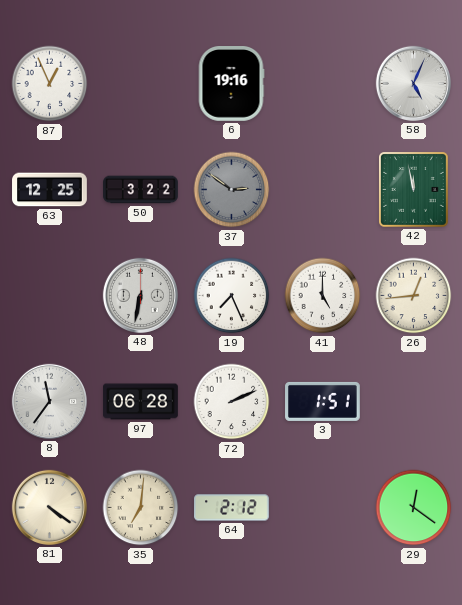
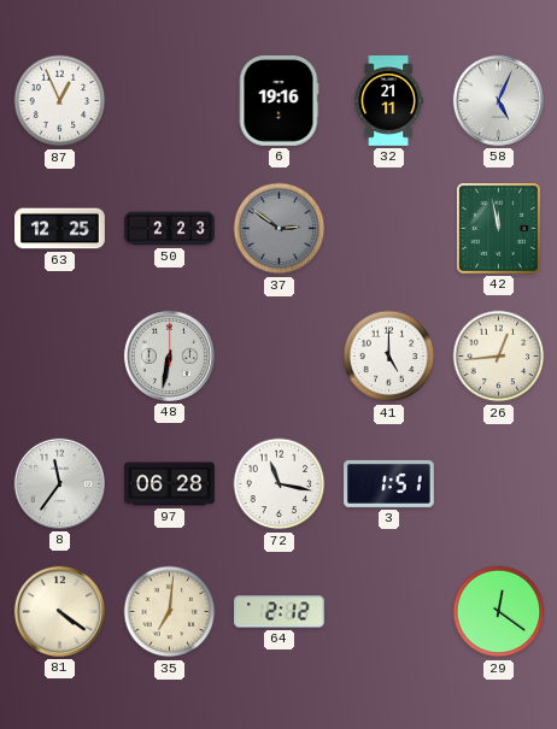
32: none -> 21:11 (388, 101)
50: 3:22 -> 2:23 (170, 229)
19: 7:26 -> none (232, 296)
72: 2:11 -> 11:17 (280, 484)
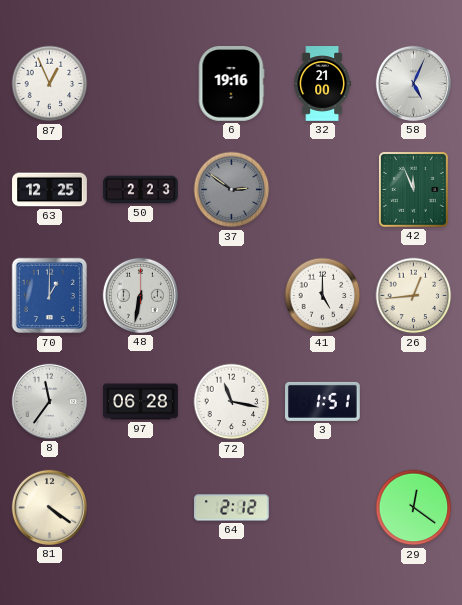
32: 21:11 -> 21:00 (322, 84)
42: 11:58 -> 11:56 (414, 190)
70: none -> 1:00 (50, 296)
35: 7:01 -> none (170, 612)
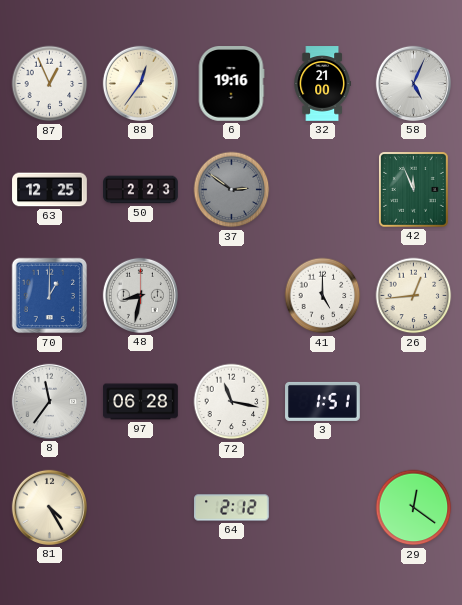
88: none -> 12:36 (140, 83)
48: 6:32 -> 8:32 (140, 295)
81: 4:21 -> 4:25 (49, 507)
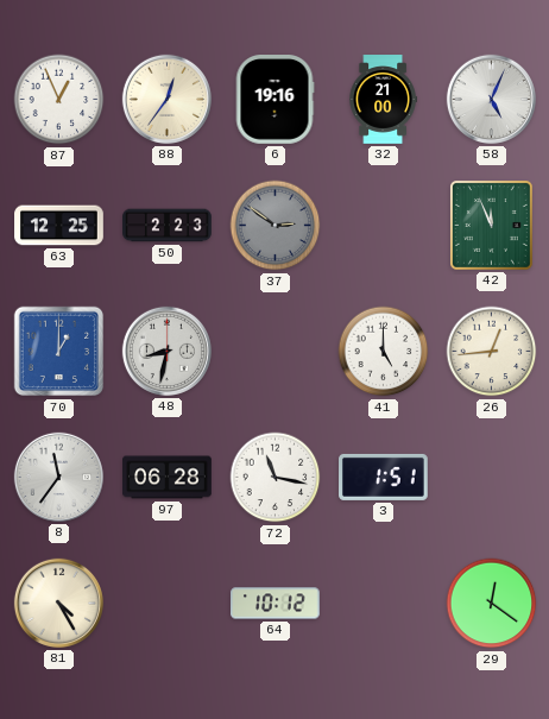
64: 2:12 -> 10:12 (276, 604)
